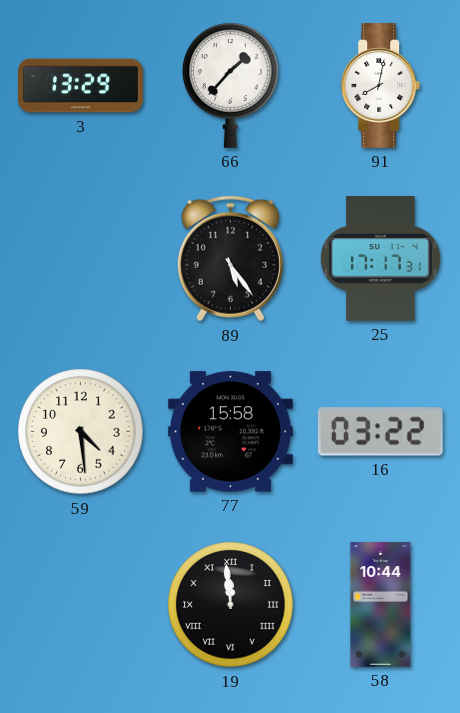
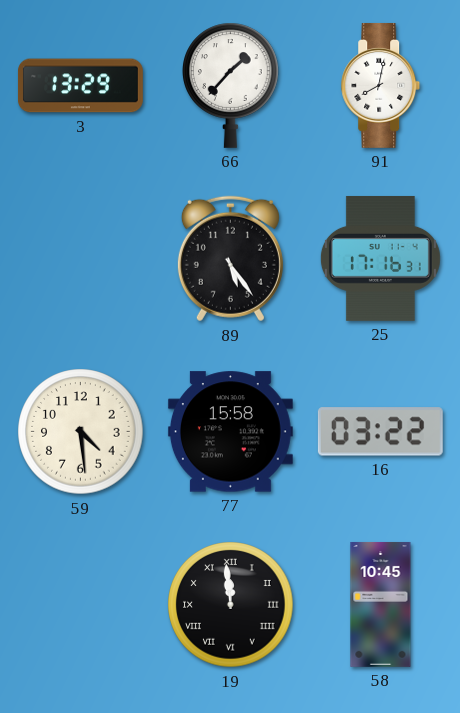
25: 17:17 -> 17:16 (380, 258)
58: 10:44 -> 10:45 (381, 604)
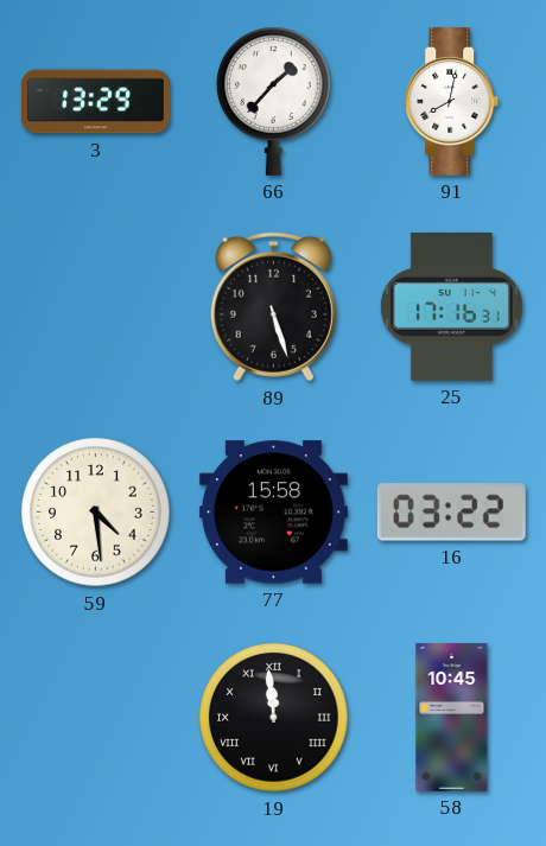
89: 5:24 -> 5:27 (273, 307)
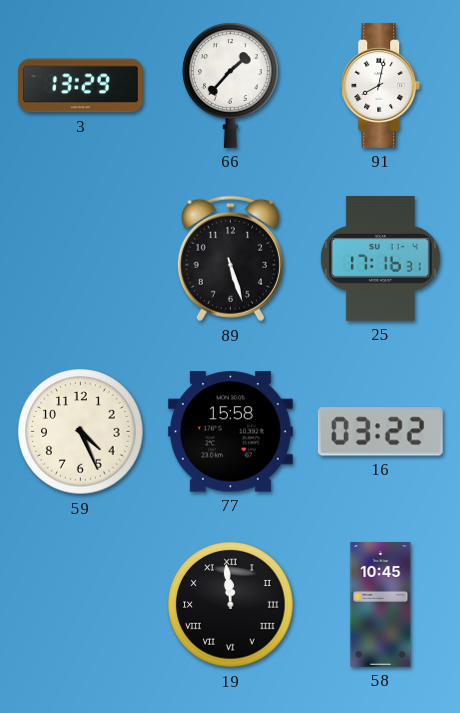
59: 4:29 -> 4:26 (81, 432)
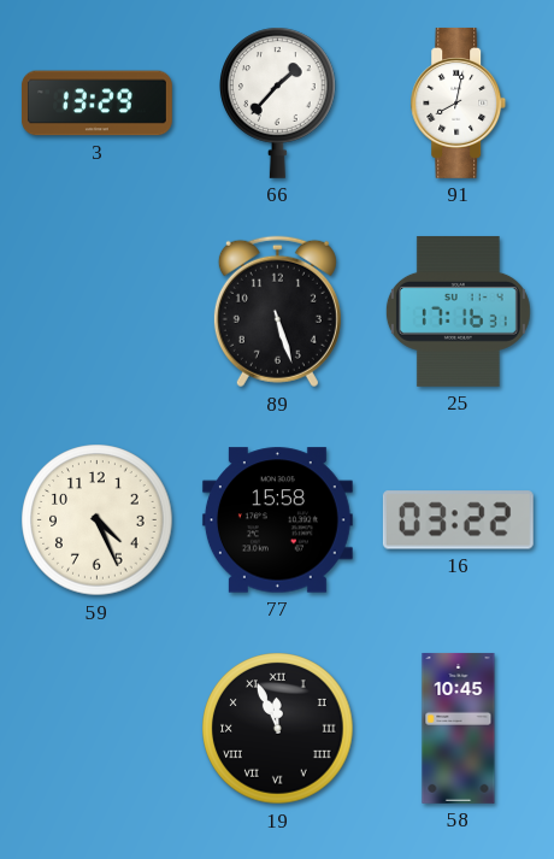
19: 11:59 -> 11:56 (278, 729)
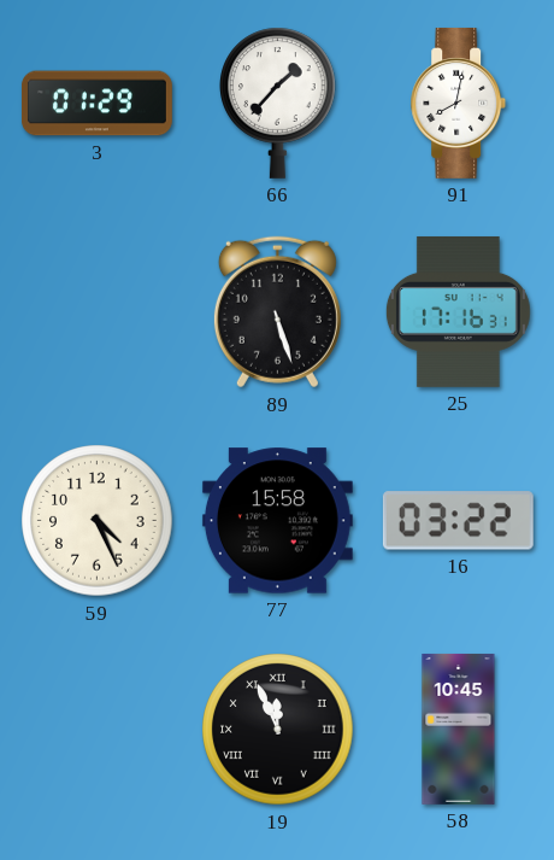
3: 13:29 -> 01:29 (96, 104)
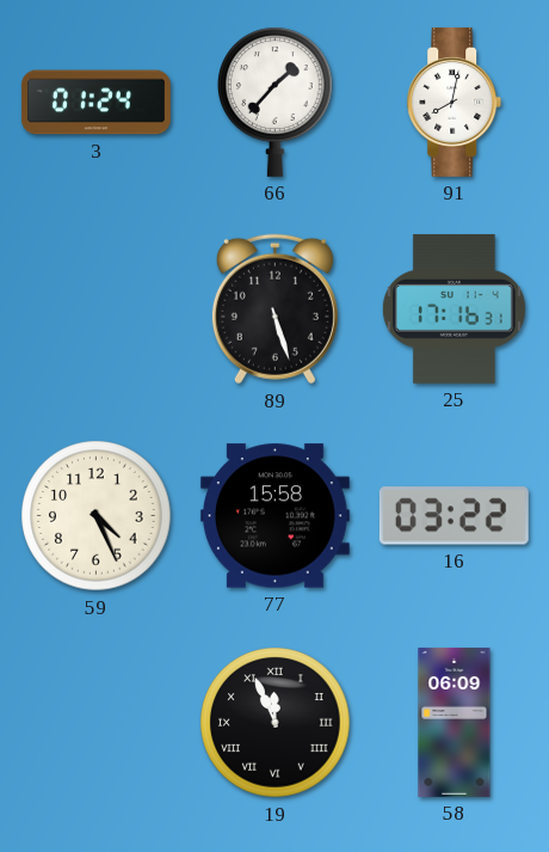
3: 01:29 -> 01:24 (95, 103)
58: 10:45 -> 06:09 (455, 722)
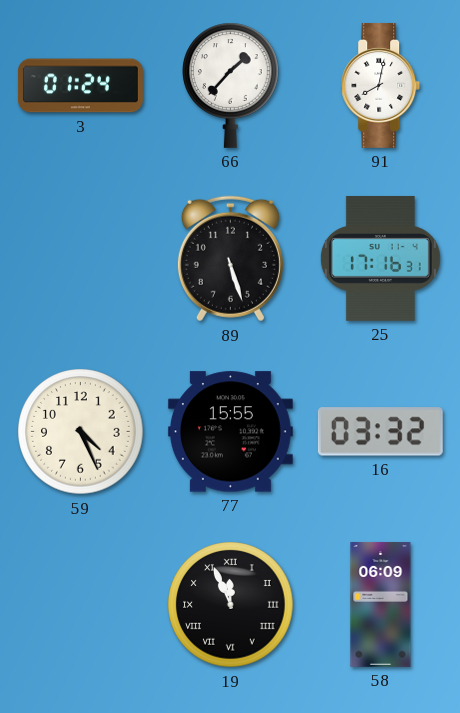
77: 15:58 -> 15:55 (230, 432)
16: 03:22 -> 03:32 (380, 432)
